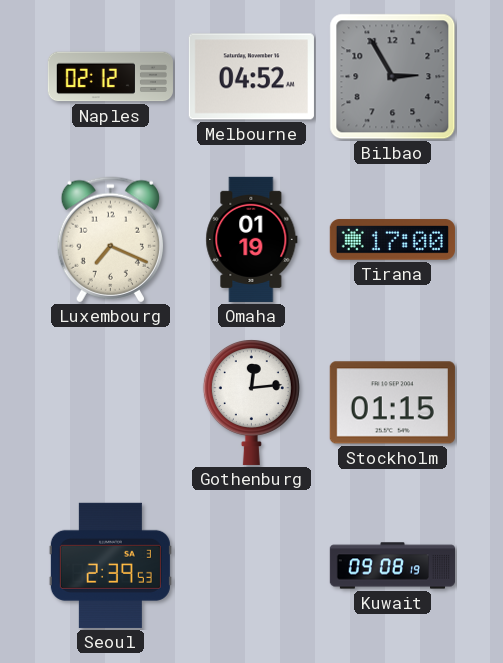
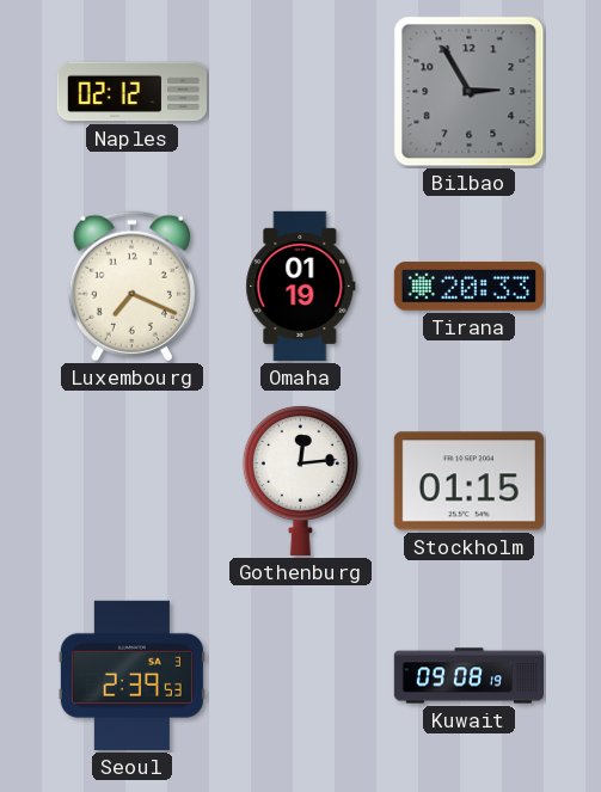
Melbourne: 04:52 -> none (251, 77)
Tirana: 17:00 -> 20:33 (468, 287)
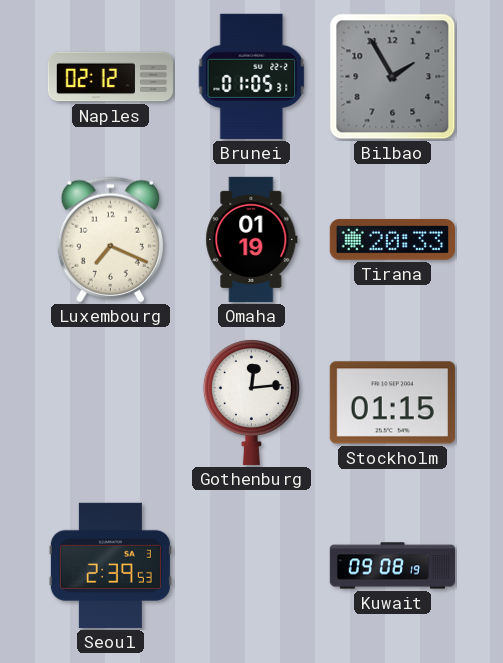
Brunei: none -> 01:05 (252, 76)
Bilbao: 2:55 -> 1:55 (393, 77)
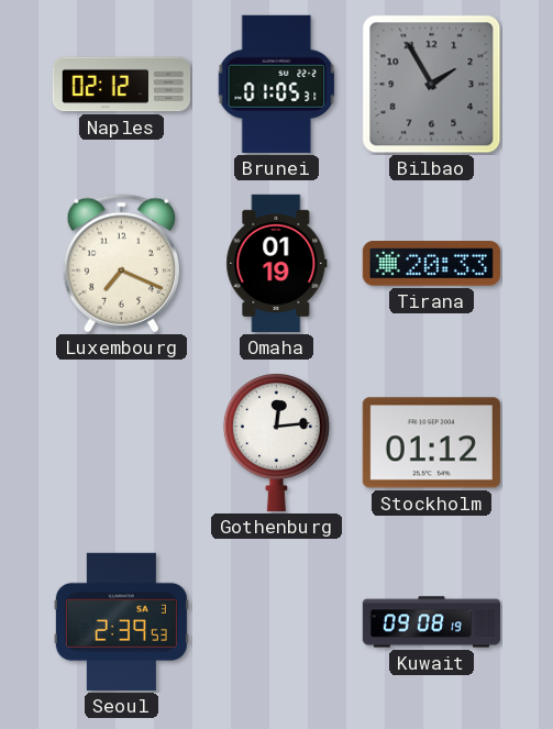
Stockholm: 01:15 -> 01:12 (431, 443)
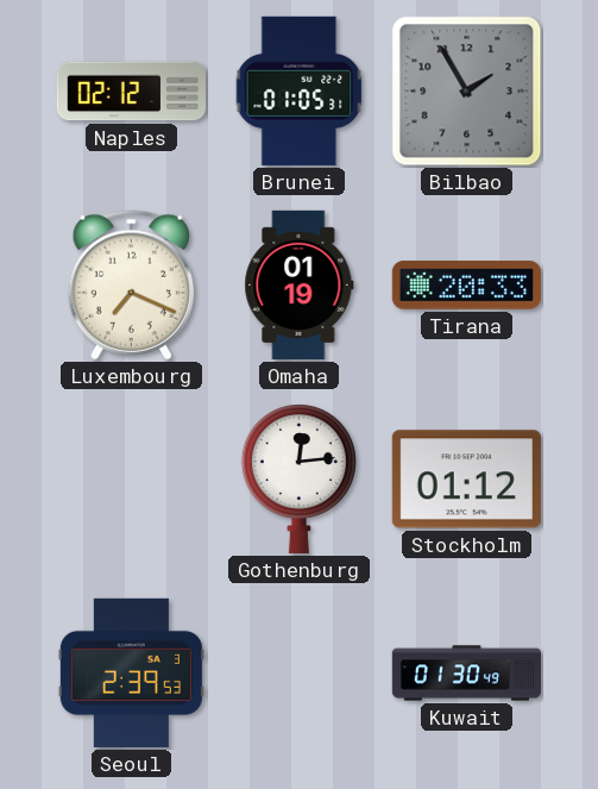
Kuwait: 09:08 -> 01:30 (466, 674)
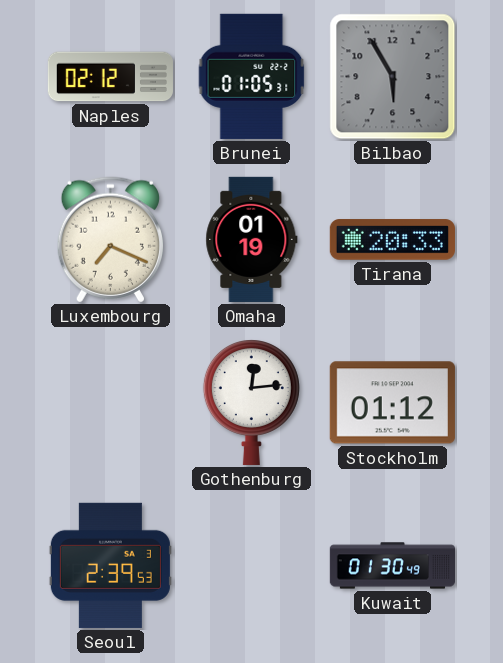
Bilbao: 1:55 -> 5:55 (393, 77)
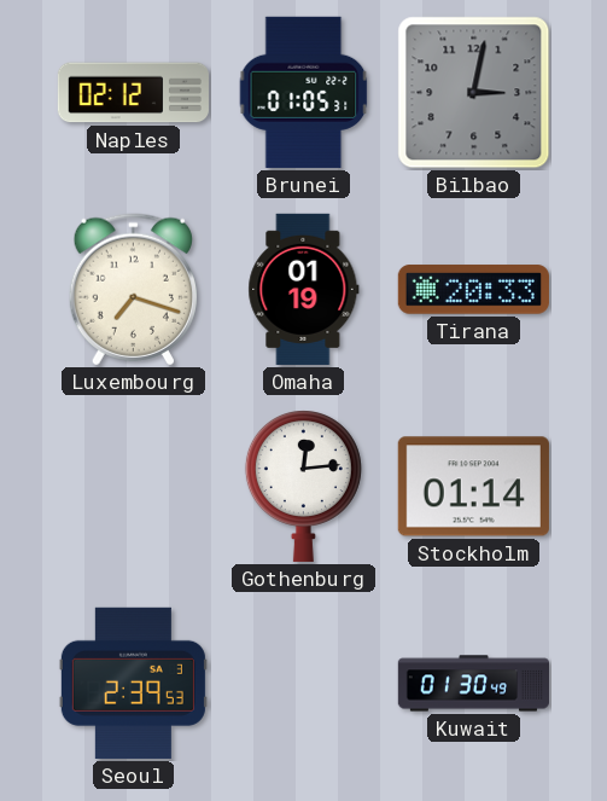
Bilbao: 5:55 -> 3:02 (474, 93)
Luxembourg: 7:19 -> 7:18 (133, 290)
Stockholm: 01:12 -> 01:14 (473, 487)
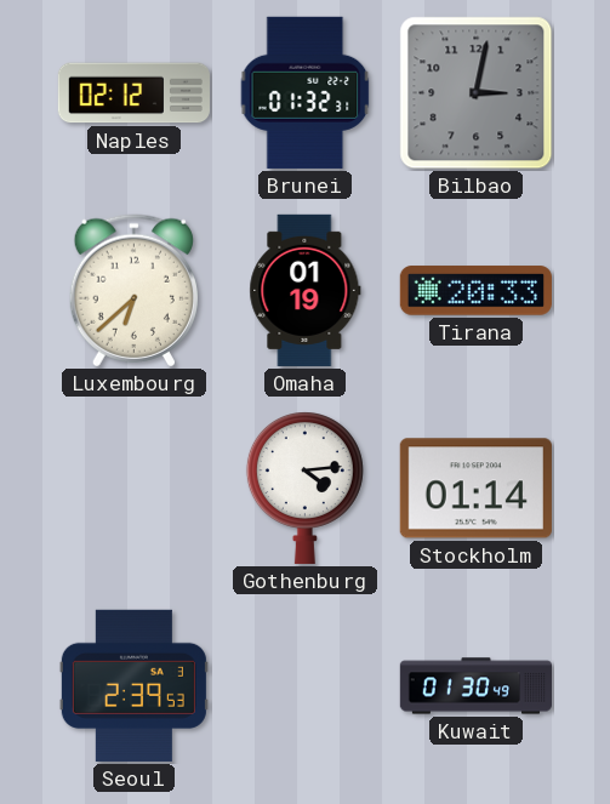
Brunei: 01:05 -> 01:32 (306, 92)
Luxembourg: 7:18 -> 6:38 (133, 291)
Gothenburg: 12:14 -> 4:14 (304, 489)
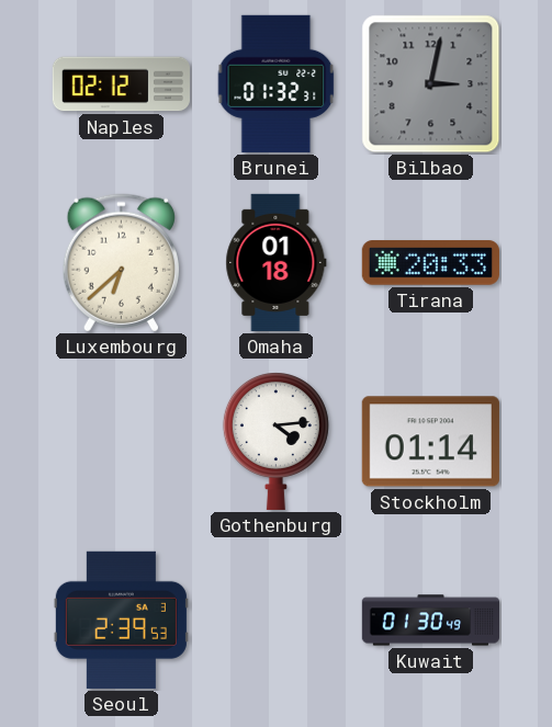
Omaha: 01:19 -> 01:18 (277, 262)
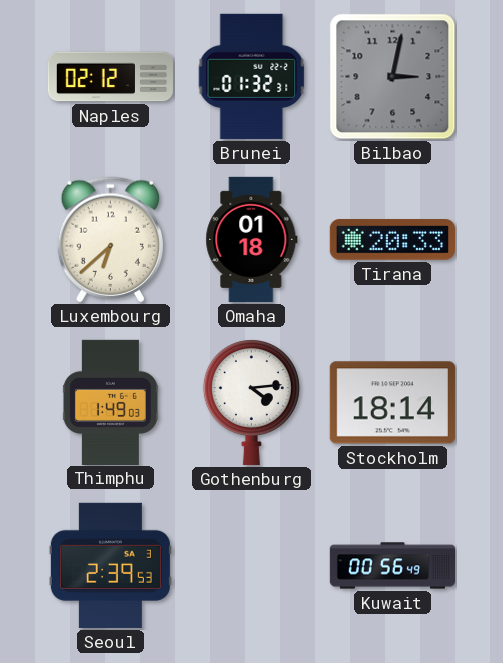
Thimphu: none -> 1:49 (110, 402)
Stockholm: 01:14 -> 18:14 (392, 403)
Kuwait: 01:30 -> 00:56 (392, 566)
